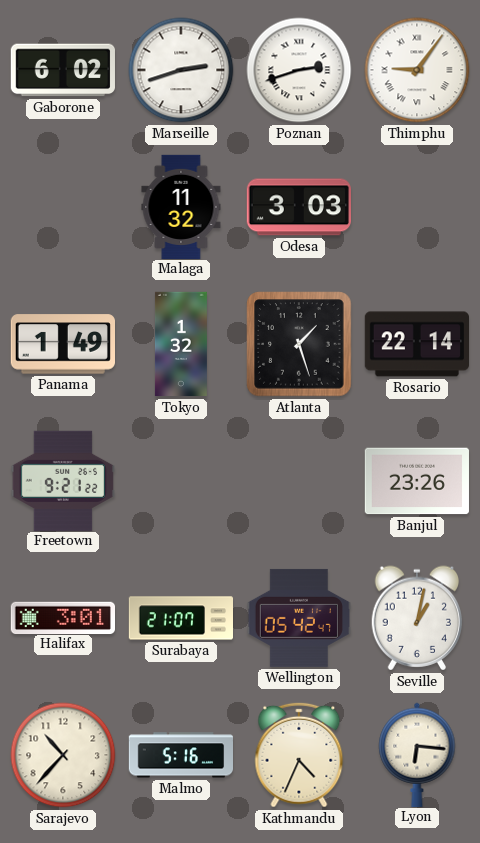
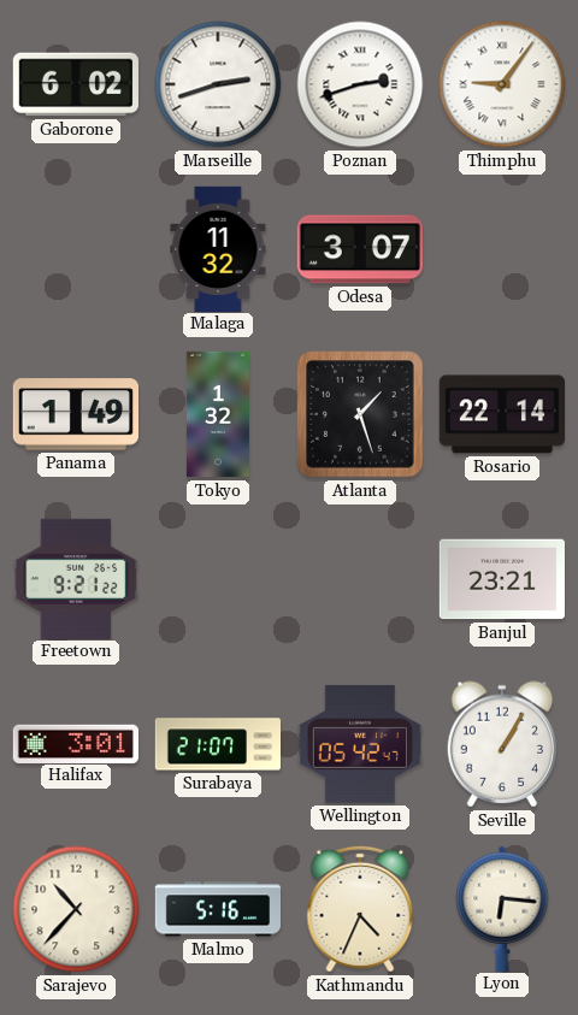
Odesa: 3:03 -> 3:07 (359, 249)
Banjul: 23:26 -> 23:21 (502, 579)
Seville: 1:02 -> 1:05 (502, 744)
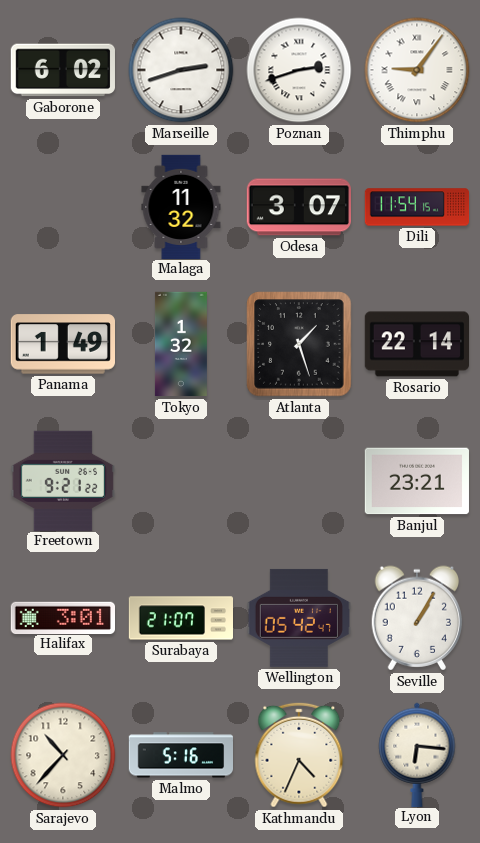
Dili: none -> 11:54 (417, 207)
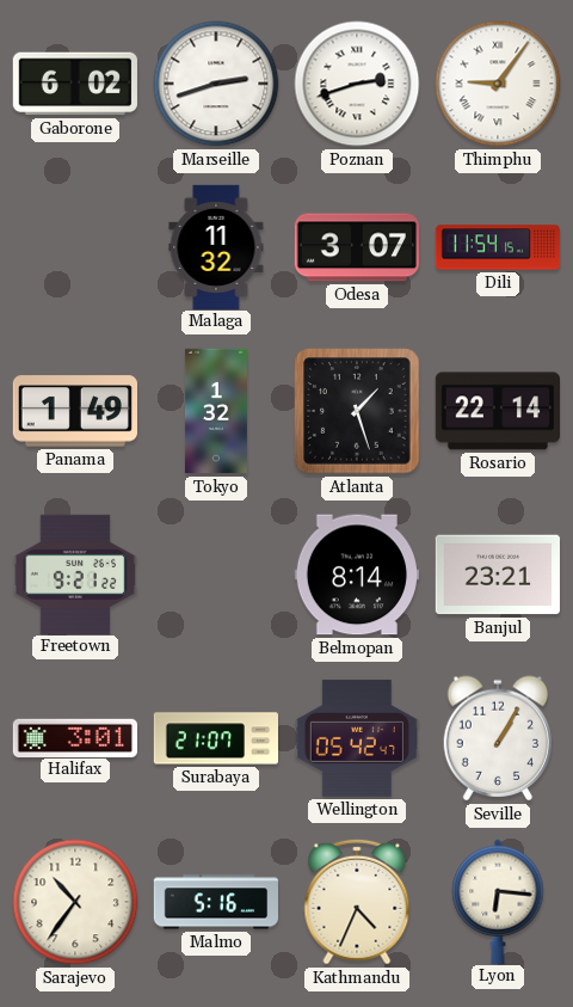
Belmopan: none -> 8:14 (356, 575)
Sarajevo: 10:37 -> 10:36 (75, 902)
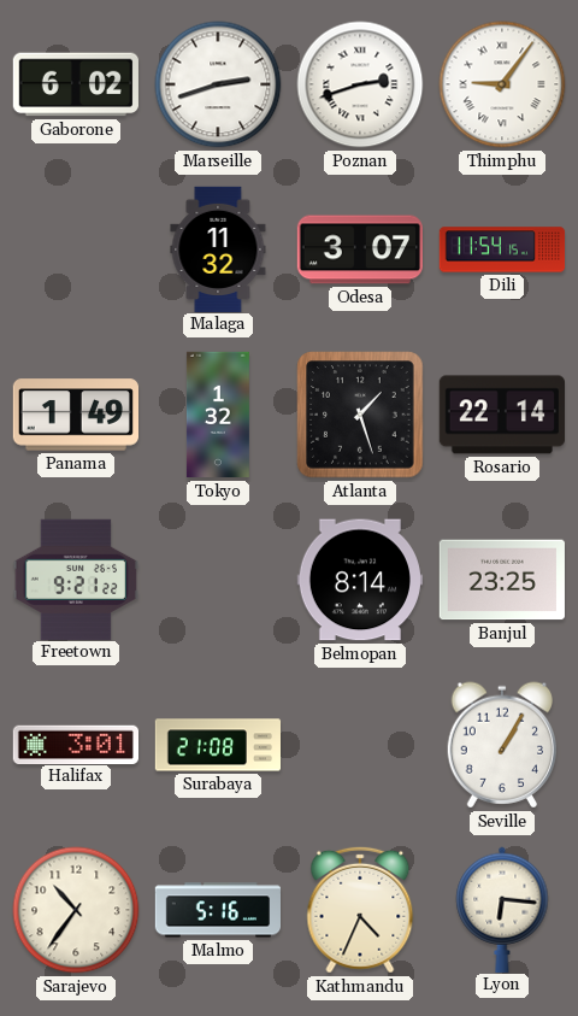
Banjul: 23:21 -> 23:25 (502, 580)
Surabaya: 21:07 -> 21:08 (217, 745)
Wellington: 05:42 -> none (356, 738)
